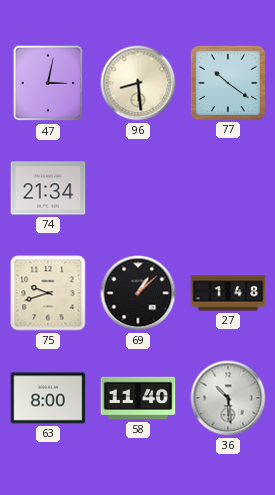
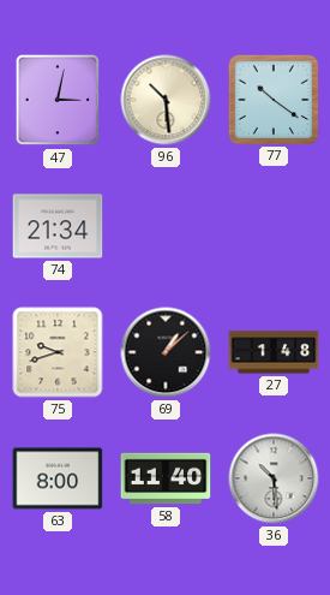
96: 8:29 -> 10:29 (166, 100)
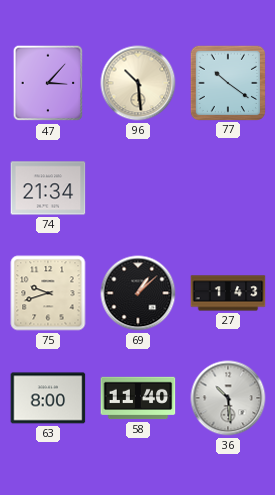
47: 3:02 -> 3:07 (48, 83)
27: 1:48 -> 1:43 (228, 293)
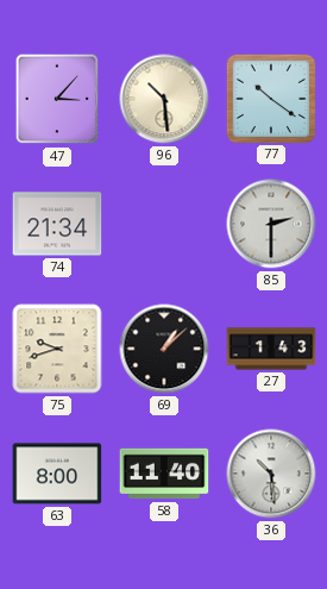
85: none -> 2:30 (271, 224)
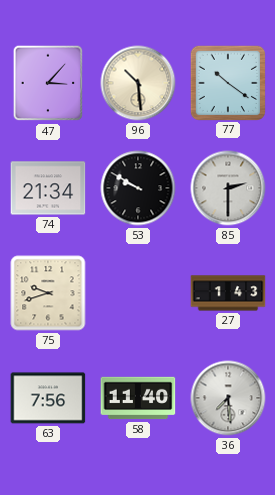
53: none -> 9:50 (138, 188)
69: 1:08 -> none (164, 349)
63: 8:00 -> 7:56 (48, 398)
36: 10:29 -> 7:29 (228, 398)
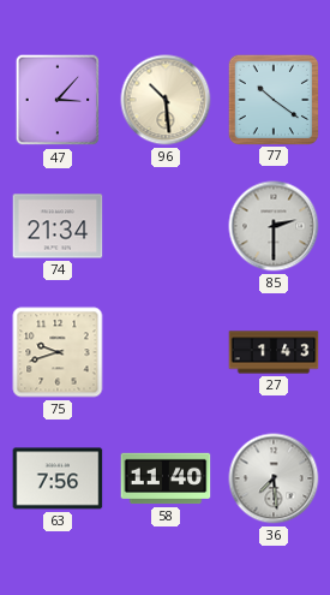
53: 9:50 -> none (138, 188)
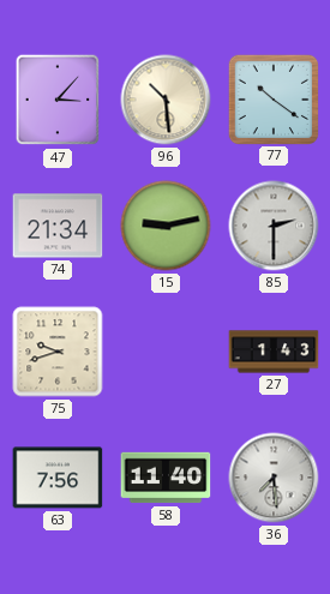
15: none -> 9:13 (166, 226)
